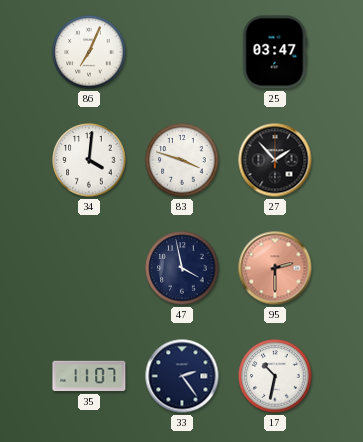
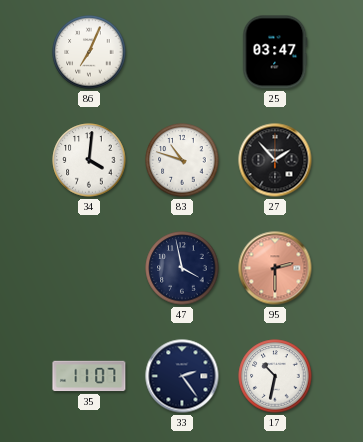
83: 3:48 -> 10:48 (182, 160)
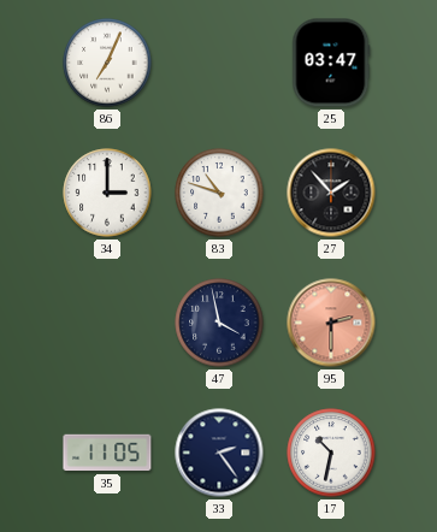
34: 4:01 -> 3:00 (107, 193)
35: 11:07 -> 11:05 (107, 453)
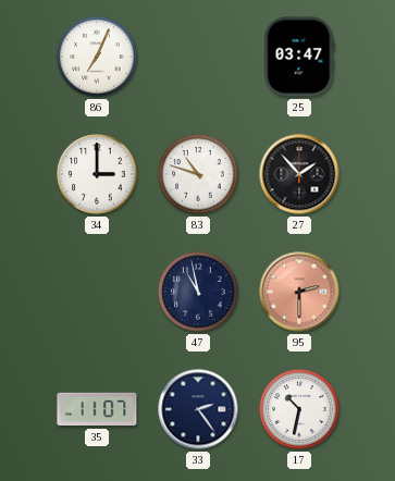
47: 3:58 -> 10:58 (198, 292)
35: 11:05 -> 11:07 (97, 409)
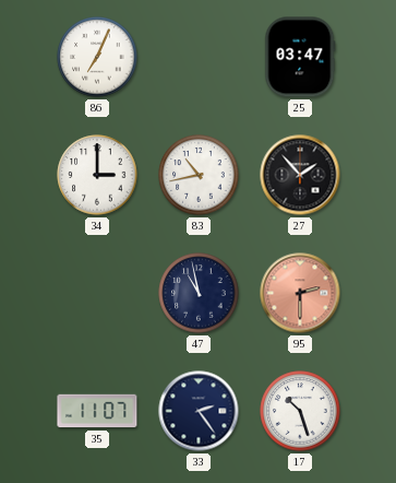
83: 10:48 -> 10:43 (199, 175)
17: 10:32 -> 10:27 (300, 411)
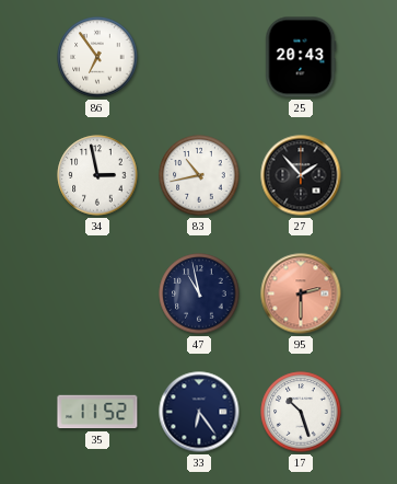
86: 7:04 -> 6:54 (97, 57)
25: 03:47 -> 20:43 (301, 57)
34: 3:00 -> 2:58 (97, 175)
35: 11:07 -> 11:52 (97, 412)
33: 2:24 -> 6:24 (199, 412)
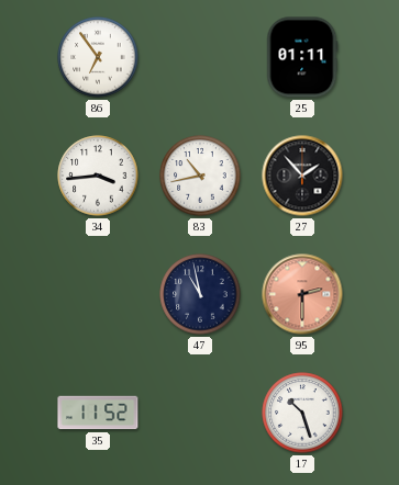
25: 20:43 -> 01:11 (302, 57)
34: 2:58 -> 3:44 (98, 176)
33: 6:24 -> none (199, 412)
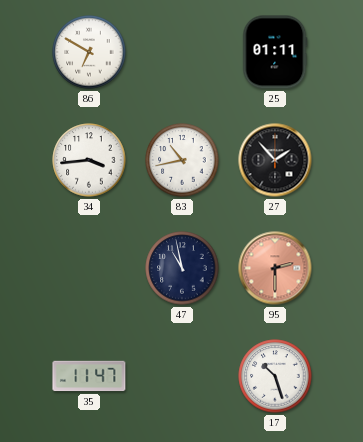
86: 6:54 -> 6:50 (89, 52)
35: 11:52 -> 11:47 (89, 376)
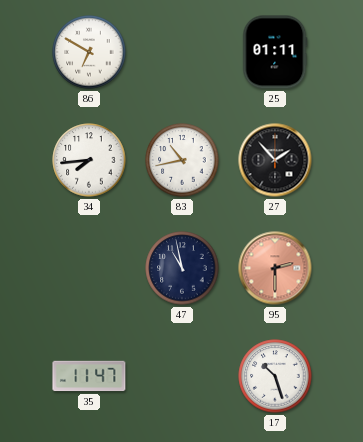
34: 3:44 -> 7:44 (89, 160)
